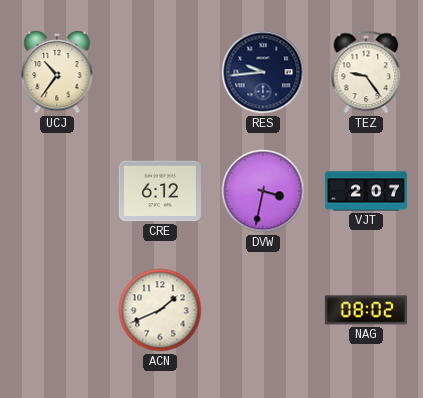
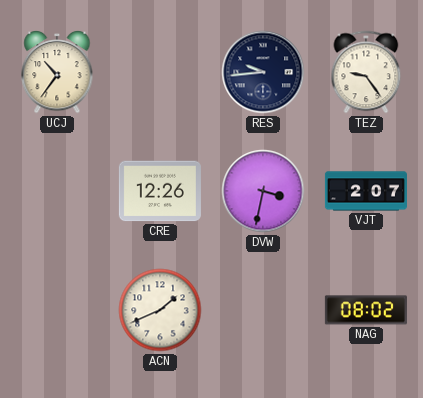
CRE: 6:12 -> 12:26 (160, 191)
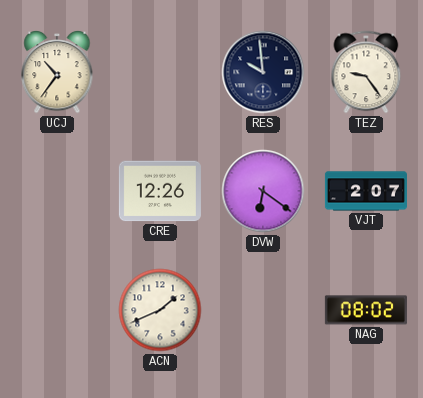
RES: 9:44 -> 9:59 (263, 72)
DVW: 3:32 -> 6:21 (263, 191)
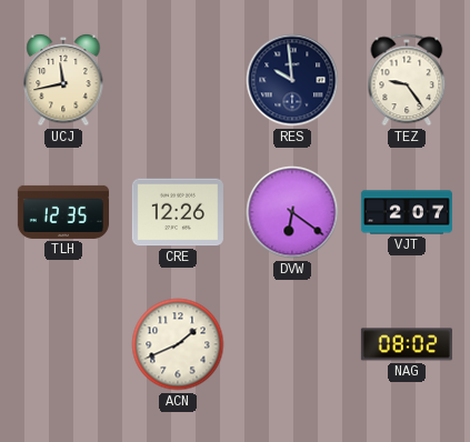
UCJ: 10:36 -> 11:43 (63, 80)
TLH: none -> 12:35 (63, 212)
